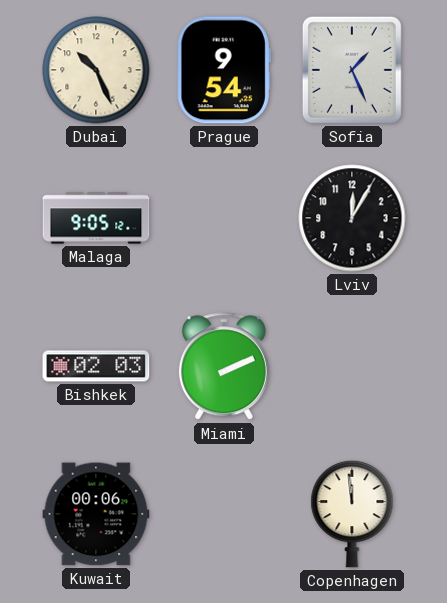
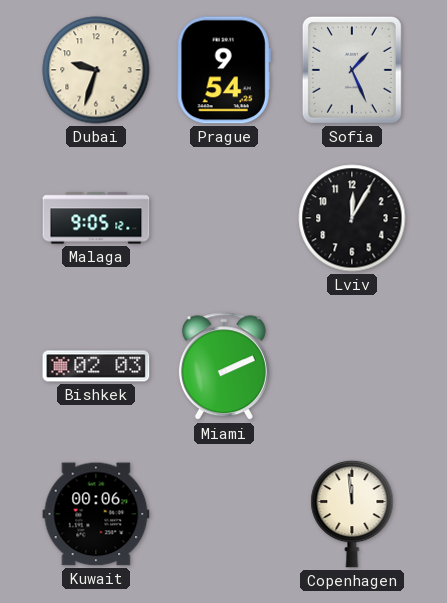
Dubai: 10:26 -> 9:33 (96, 70)
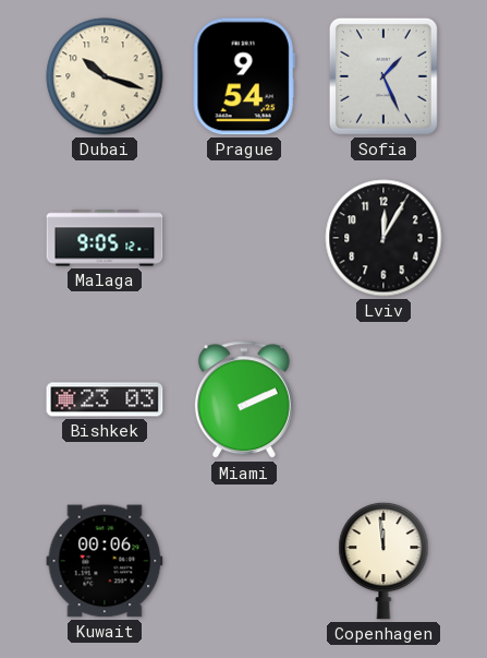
Dubai: 9:33 -> 10:18 (105, 76)
Bishkek: 02:03 -> 23:03 (105, 399)
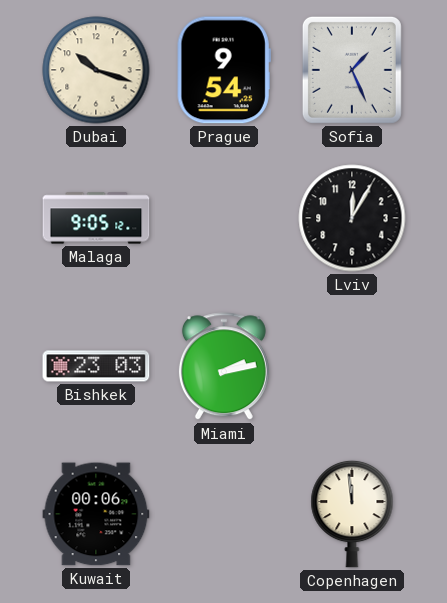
Miami: 2:11 -> 2:13 (224, 367)
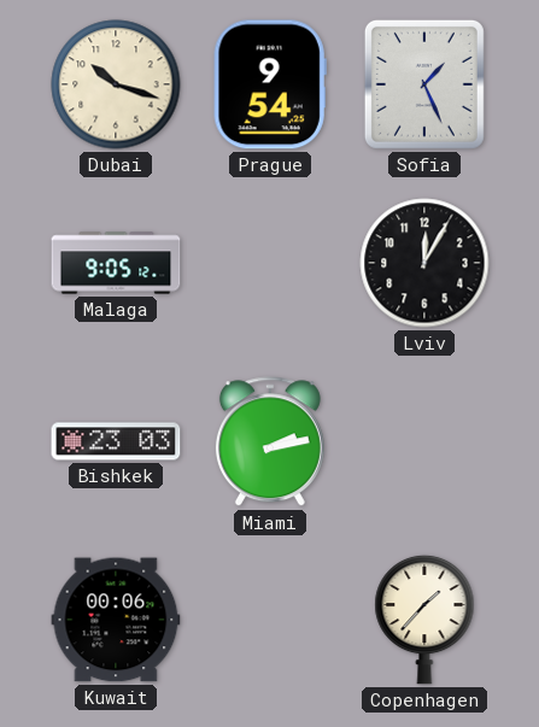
Copenhagen: 11:59 -> 1:37 (424, 620)
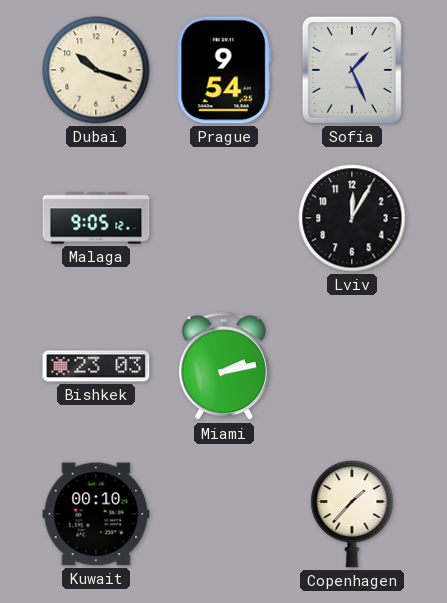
Kuwait: 00:06 -> 00:10 (96, 514)
